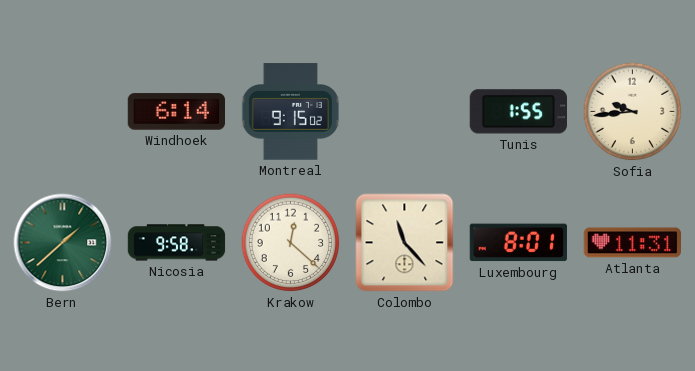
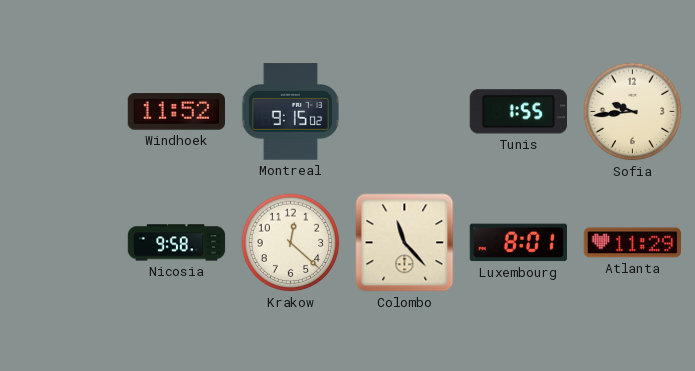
Windhoek: 6:14 -> 11:52 (177, 112)
Bern: 1:38 -> none (63, 243)
Atlanta: 11:31 -> 11:29 (633, 243)
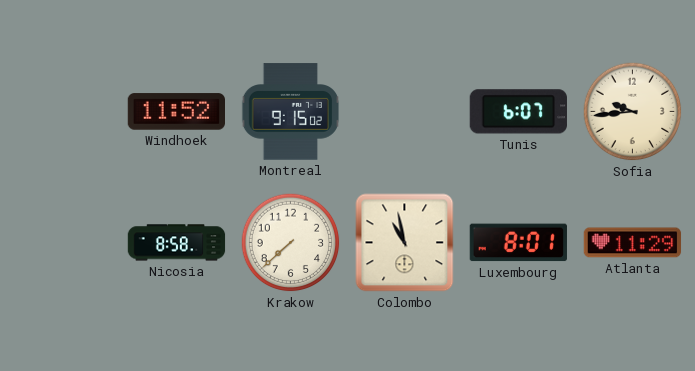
Tunis: 1:55 -> 6:07 (518, 112)
Nicosia: 9:58 -> 8:58 (177, 243)
Krakow: 12:22 -> 7:38 (291, 243)
Colombo: 11:23 -> 10:58 (405, 243)
